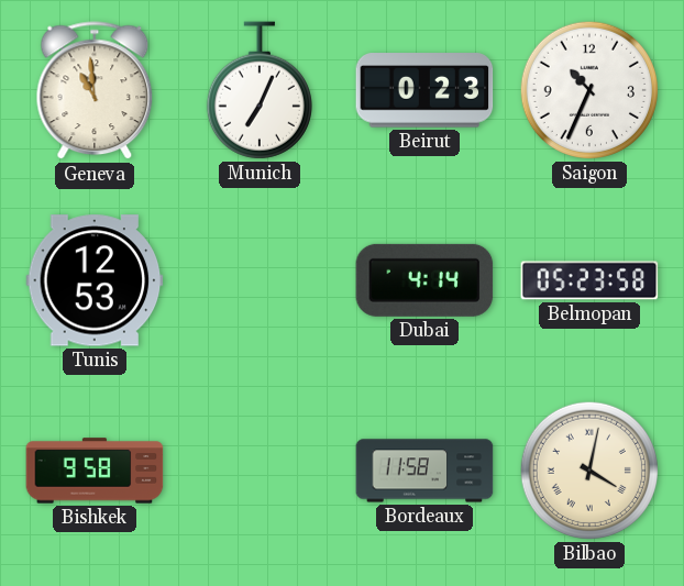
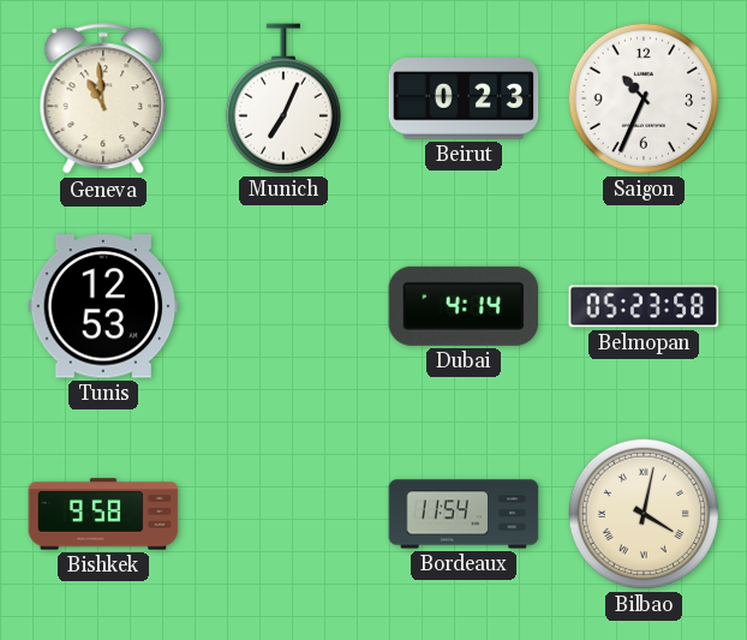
Bordeaux: 11:58 -> 11:54 (464, 514)
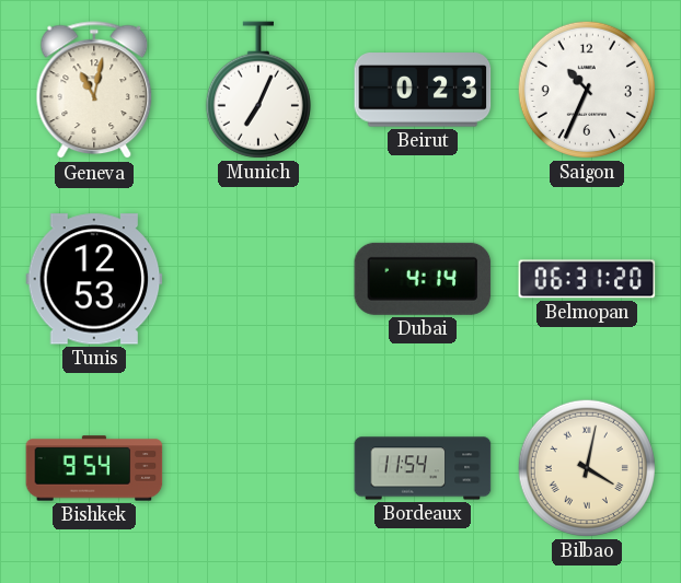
Geneva: 10:59 -> 11:02 (94, 91)
Belmopan: 05:23 -> 06:31 (587, 279)
Bishkek: 9:58 -> 9:54 (94, 468)
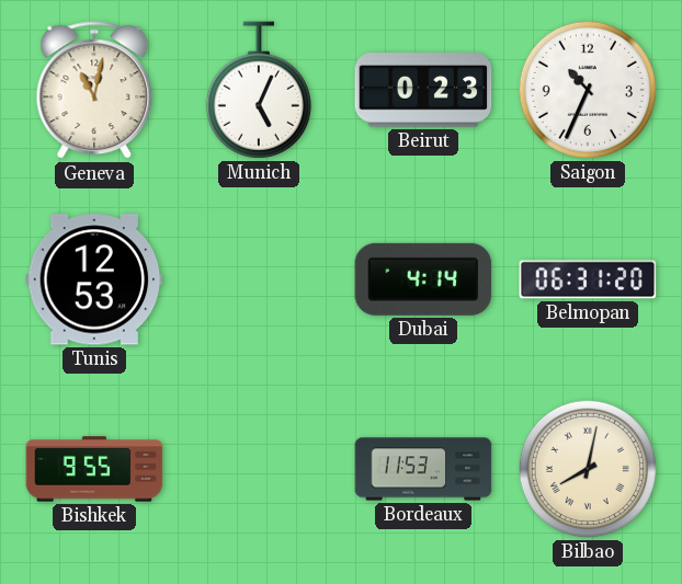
Munich: 7:04 -> 5:04 (259, 90)
Bishkek: 9:54 -> 9:55 (94, 469)
Bordeaux: 11:54 -> 11:53 (423, 469)
Bilbao: 4:02 -> 8:02 (588, 469)
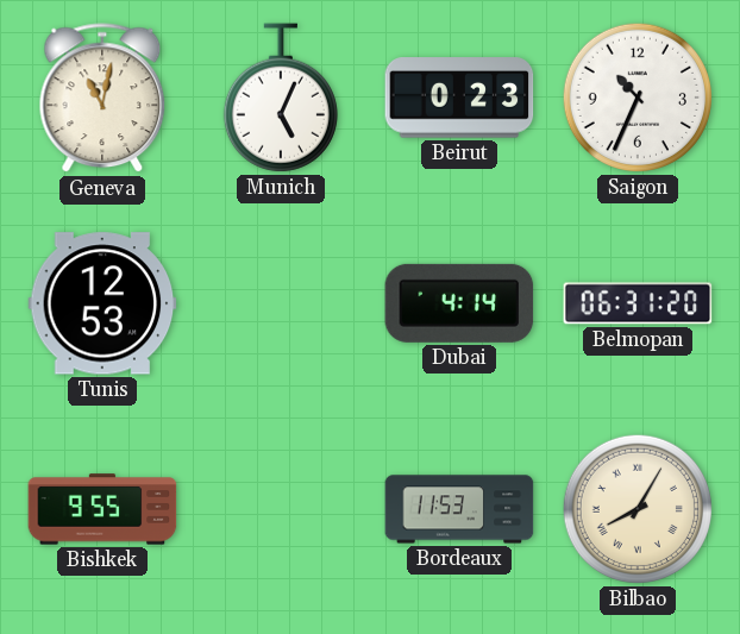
Bilbao: 8:02 -> 8:05 (638, 509)
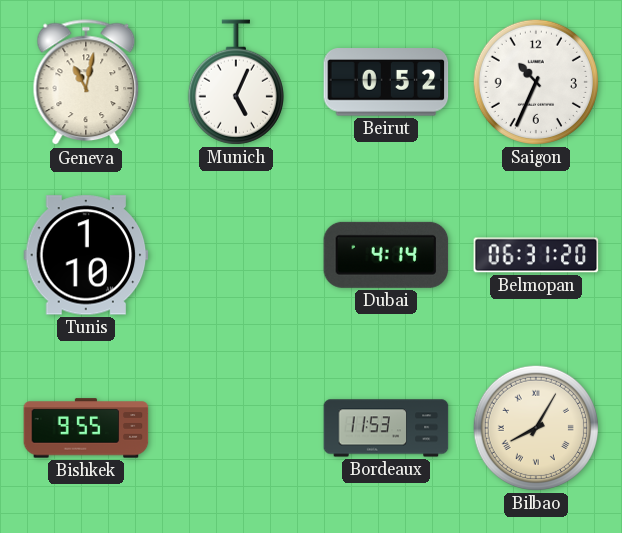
Beirut: 0:23 -> 0:52 (386, 82)
Tunis: 12:53 -> 1:10 (86, 255)
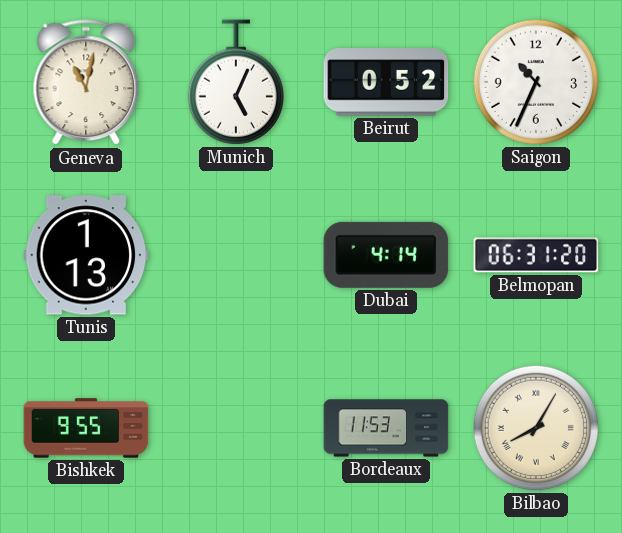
Tunis: 1:10 -> 1:13 (86, 255)
